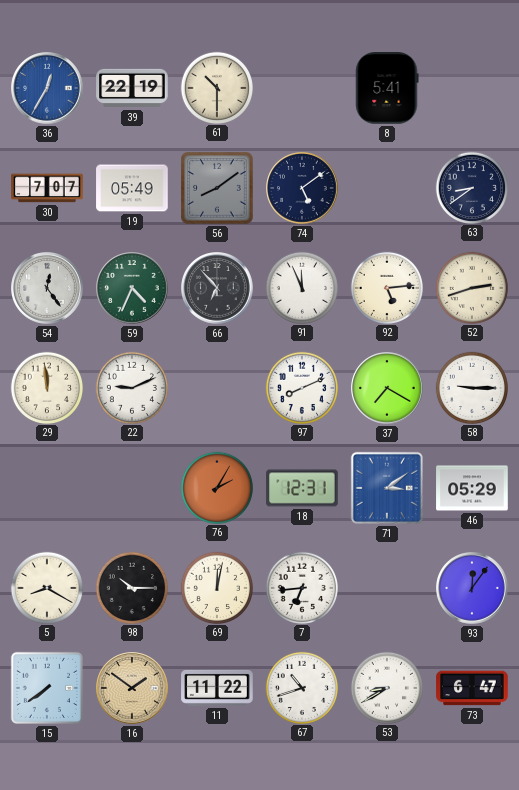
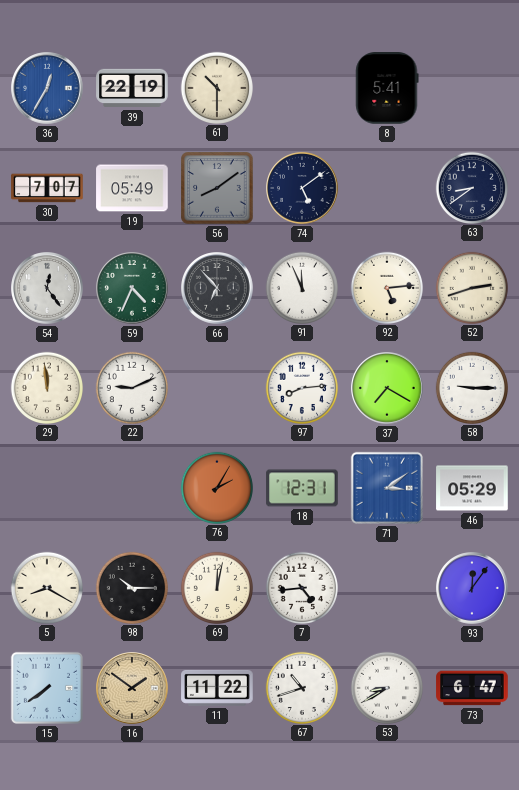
97: 8:11 -> 8:14 (301, 387)
7: 6:44 -> 4:44 (301, 587)
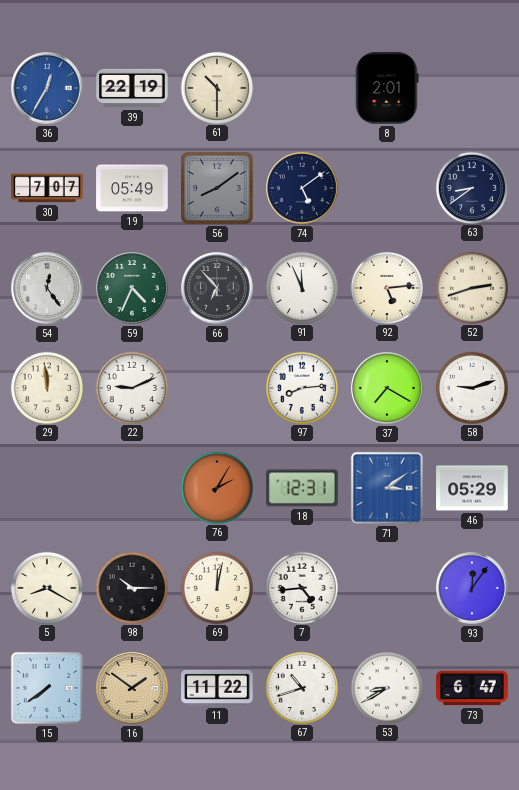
8: 5:41 -> 2:01 (387, 88)
58: 9:15 -> 9:12 (471, 387)
